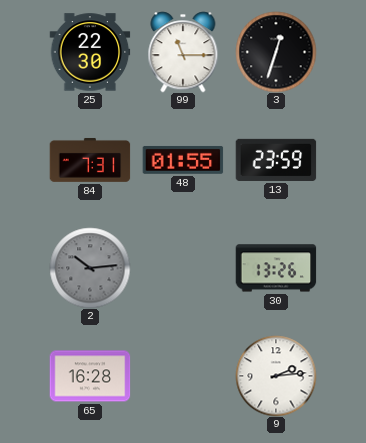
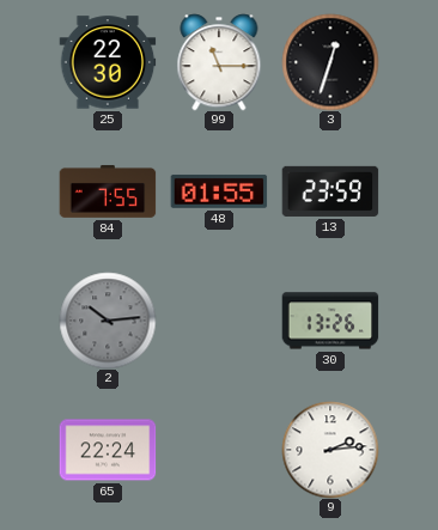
84: 7:31 -> 7:55 (108, 191)
65: 16:28 -> 22:24 (108, 450)
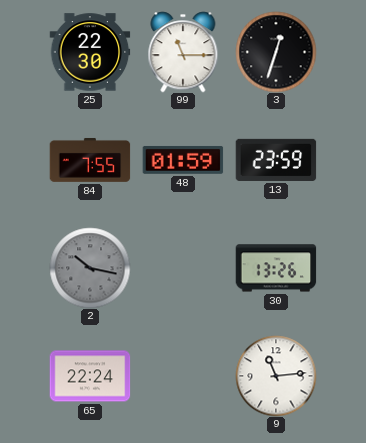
48: 01:55 -> 01:59 (183, 160)
2: 10:14 -> 10:17 (90, 268)
9: 2:14 -> 11:14 (276, 376)
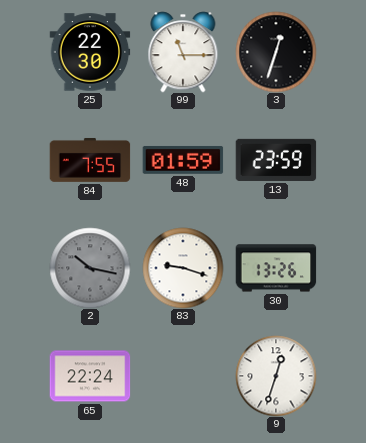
83: none -> 9:18 (183, 268)
9: 11:14 -> 12:33 (276, 376)
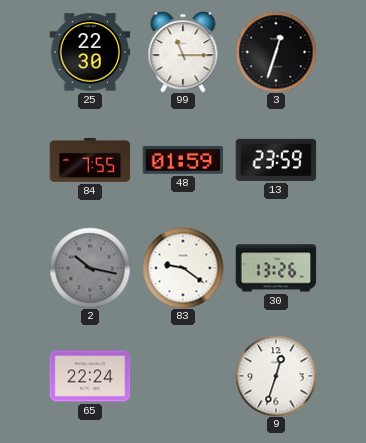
83: 9:18 -> 9:21 (183, 268)
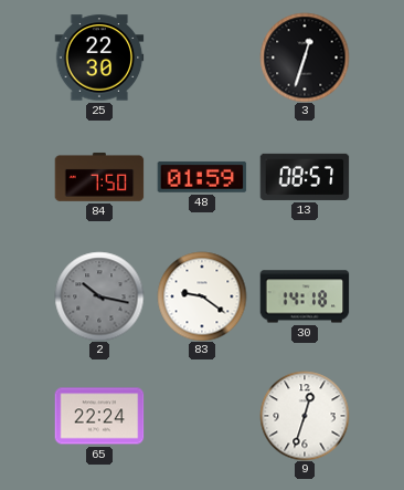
99: 11:15 -> none (183, 52)
84: 7:55 -> 7:50 (99, 177)
13: 23:59 -> 08:57 (305, 177)
30: 13:26 -> 14:18 (305, 296)
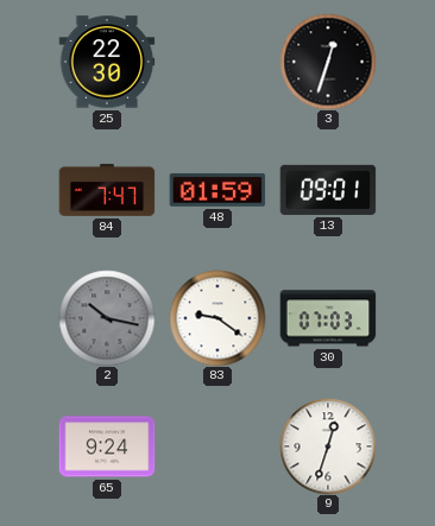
84: 7:50 -> 7:47 (107, 190)
13: 08:57 -> 09:01 (328, 190)
30: 14:18 -> 07:03 (328, 318)
65: 22:24 -> 9:24 (107, 446)
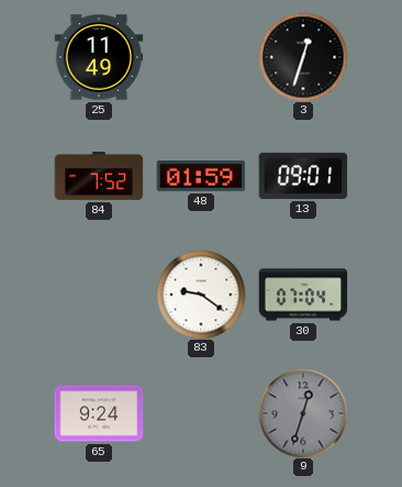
25: 22:30 -> 11:49 (99, 57)
84: 7:47 -> 7:52 (99, 176)
2: 10:17 -> none (107, 318)
30: 07:03 -> 07:04 (303, 295)
9 dial: white -> grey (303, 413)
